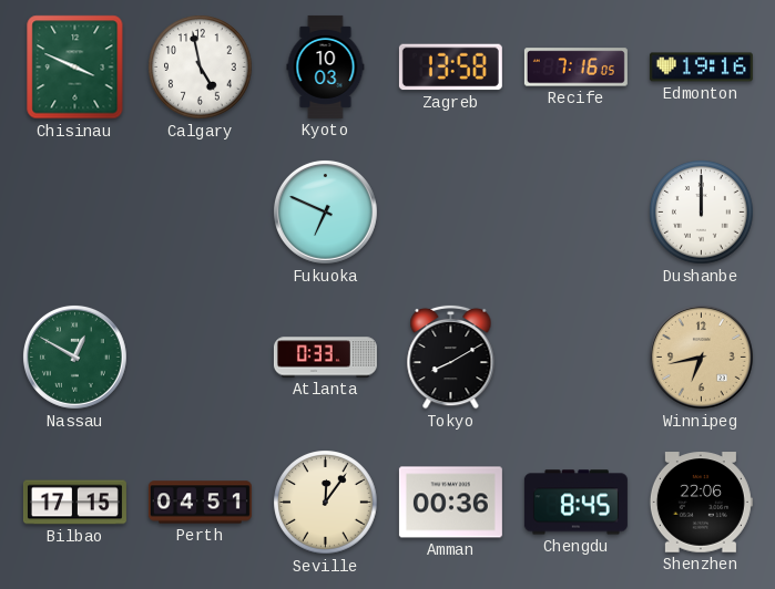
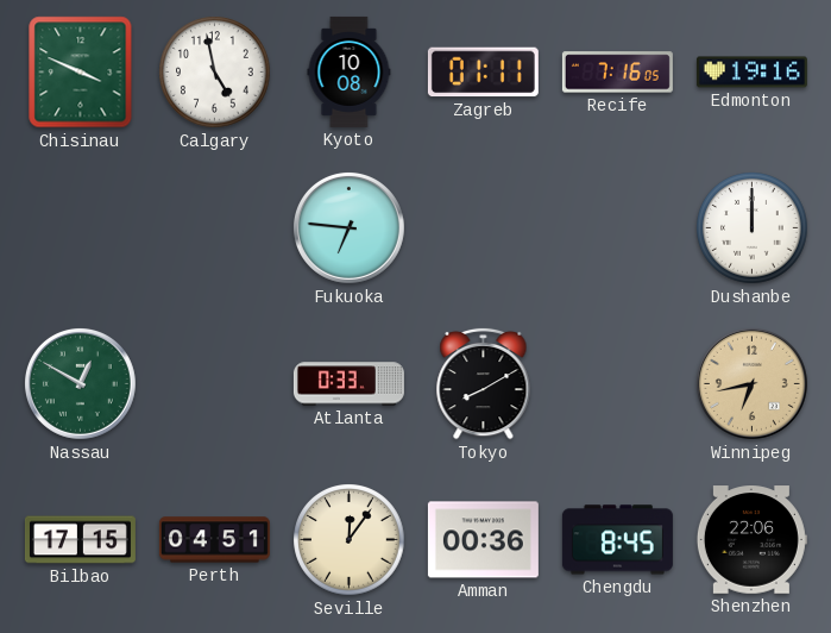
Kyoto: 10:03 -> 10:08 (350, 71)
Zagreb: 13:58 -> 01:11 (483, 73)
Fukuoka: 6:49 -> 6:46 (348, 227)
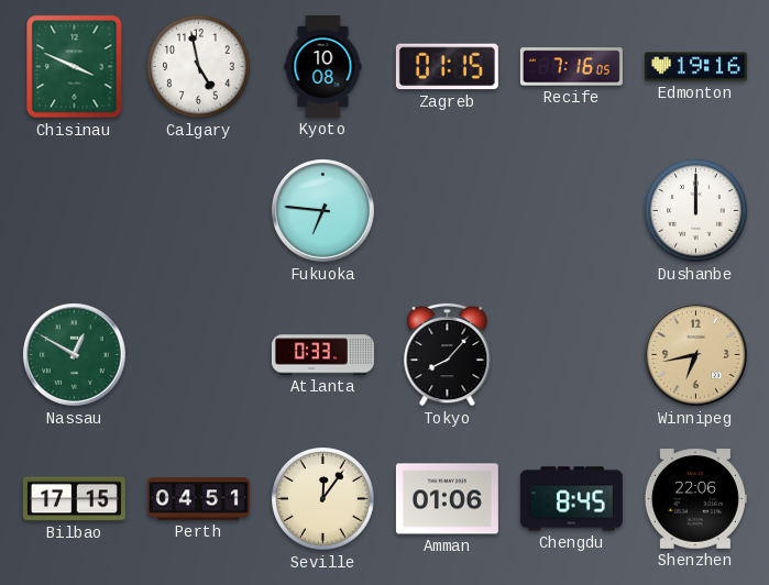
Zagreb: 01:11 -> 01:15 (447, 67)
Tokyo: 8:10 -> 8:07 (448, 354)
Amman: 00:36 -> 01:06 (447, 499)
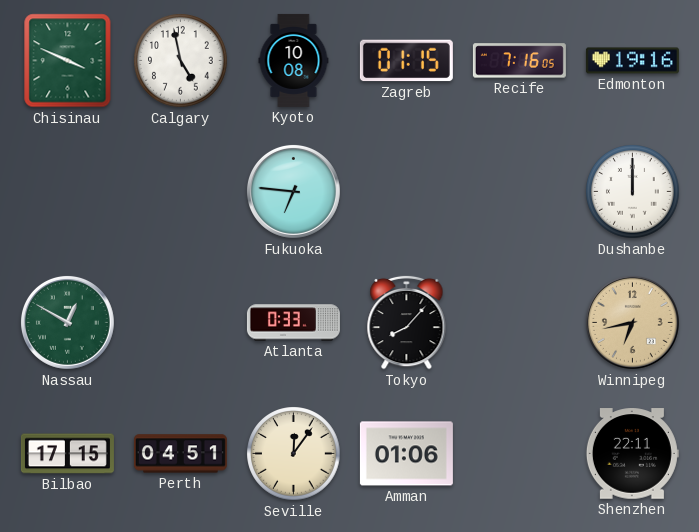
Chengdu: 8:45 -> none (571, 499)
Shenzhen: 22:06 -> 22:11 (632, 454)
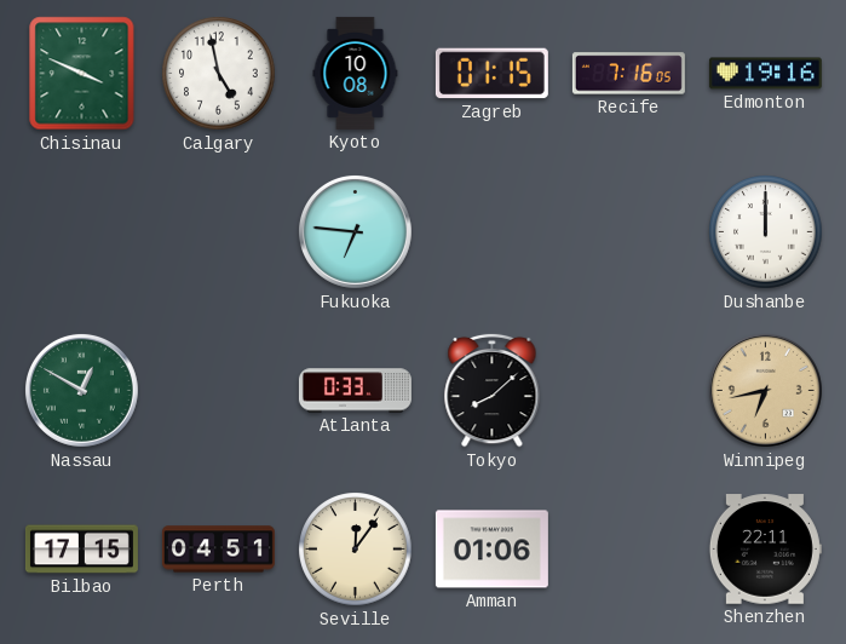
Tokyo: 8:07 -> 8:08 (493, 390)
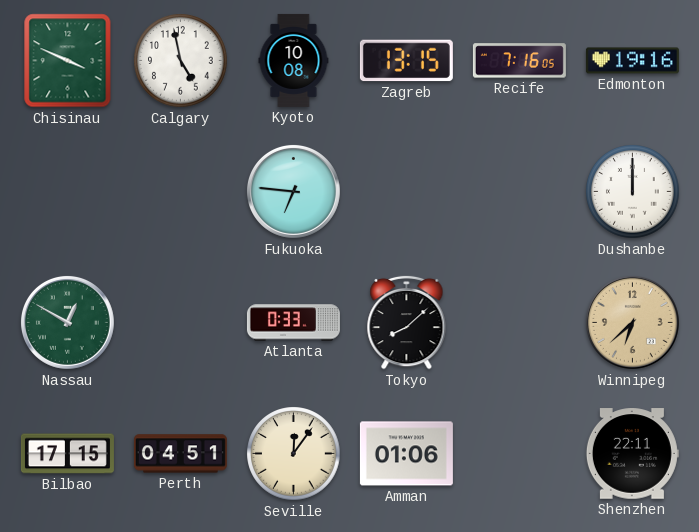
Zagreb: 01:15 -> 13:15 (406, 61)
Winnipeg: 6:43 -> 6:38 (632, 322)
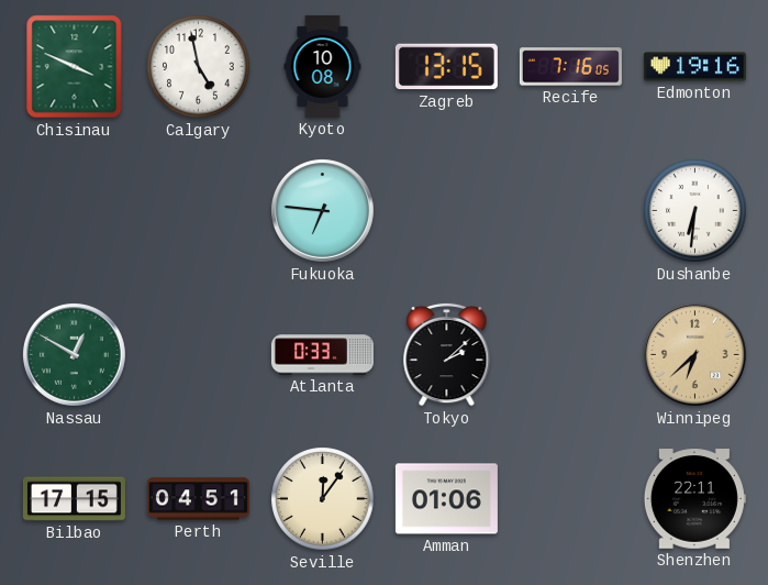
Dushanbe: 12:00 -> 6:31 (695, 211)
Tokyo: 8:08 -> 2:08 (447, 354)
